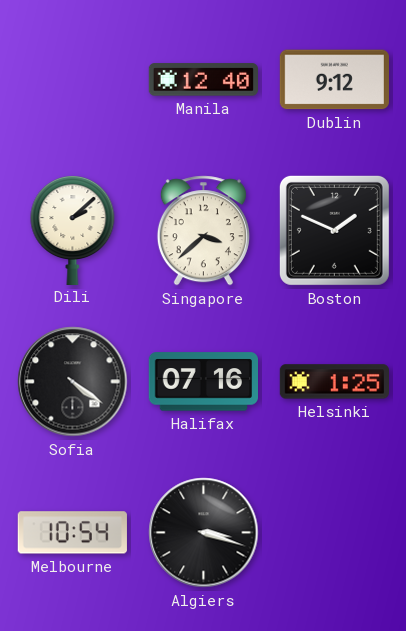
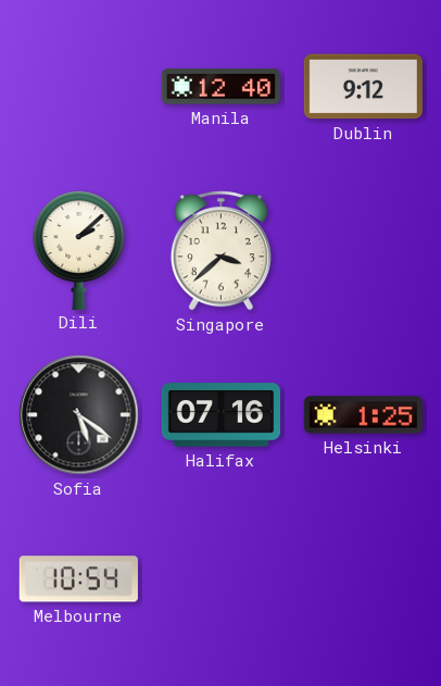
Boston: 1:49 -> none (334, 230)
Sofia: 4:21 -> 5:21 (79, 415)
Algiers: 3:18 -> none (204, 533)
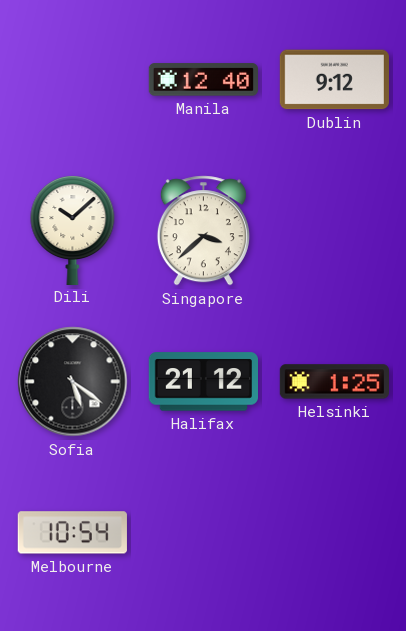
Dili: 2:08 -> 10:08 (73, 229)
Halifax: 07:16 -> 21:12 (203, 382)
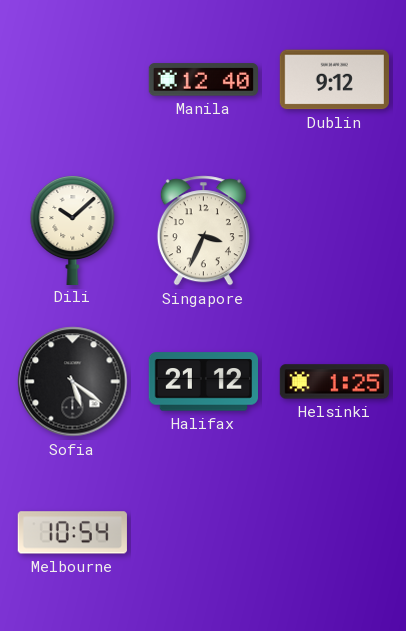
Singapore: 3:38 -> 3:34 (203, 231)
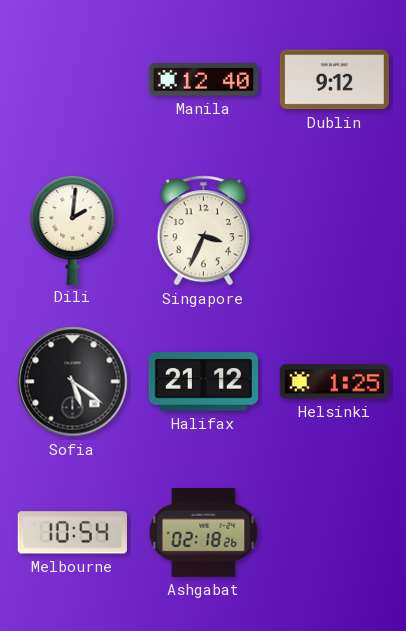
Dili: 10:08 -> 2:01 (73, 229)
Ashgabat: none -> 02:18 (204, 533)
